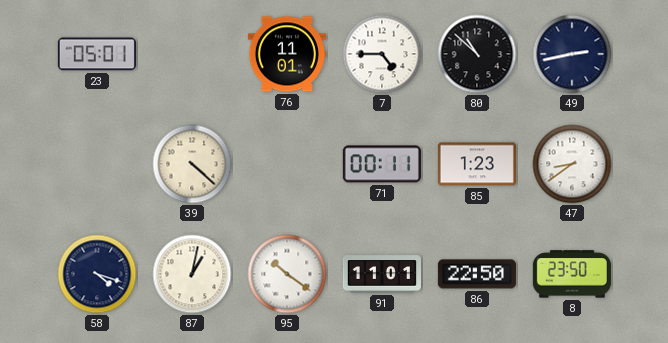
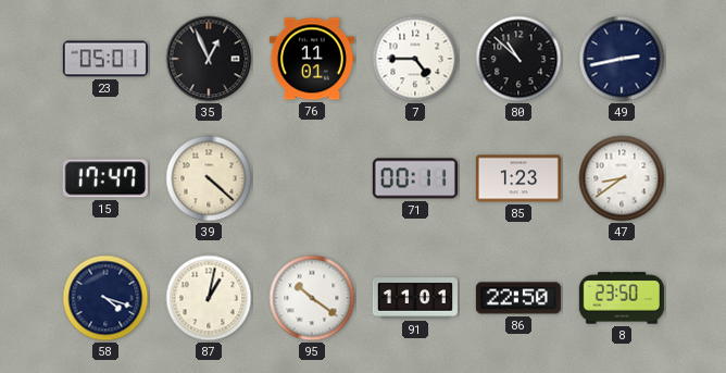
35: none -> 12:56 (209, 59)
15: none -> 17:47 (105, 178)
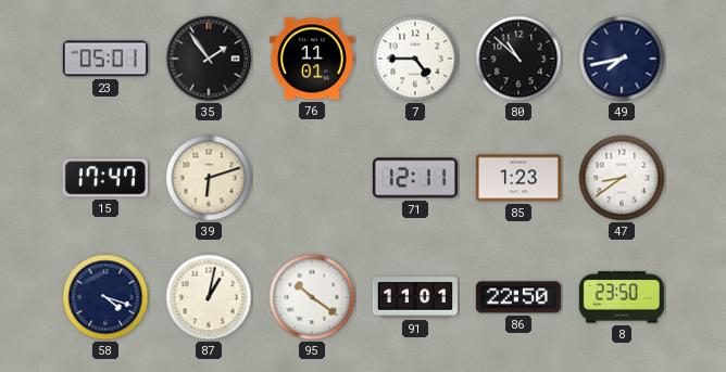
35: 12:56 -> 1:54 (209, 59)
49: 2:43 -> 7:43 (622, 59)
39: 4:22 -> 6:12 (209, 178)
71: 00:11 -> 12:11 (415, 178)
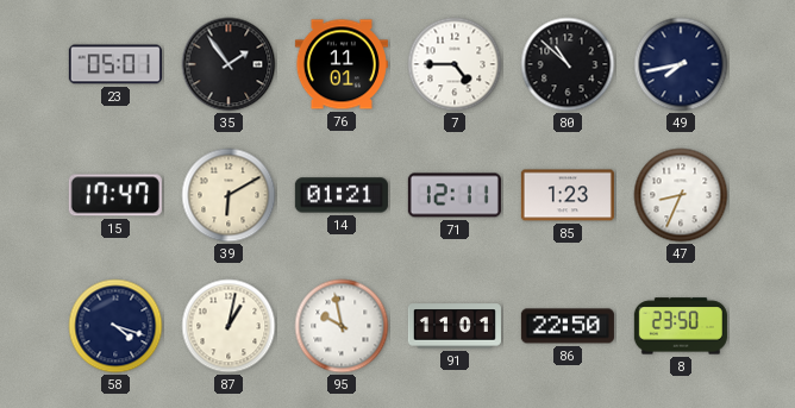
39: 6:12 -> 6:10 (229, 195)
14: none -> 01:21 (342, 195)
47: 8:39 -> 8:34 (681, 195)
95: 10:21 -> 9:58 (342, 326)
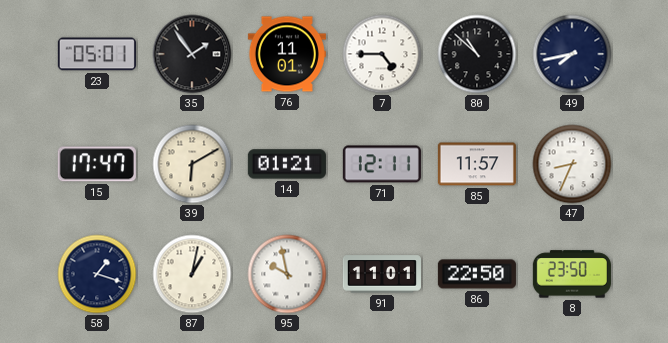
85: 1:23 -> 11:57 (477, 164)
58: 4:18 -> 1:18 (97, 274)
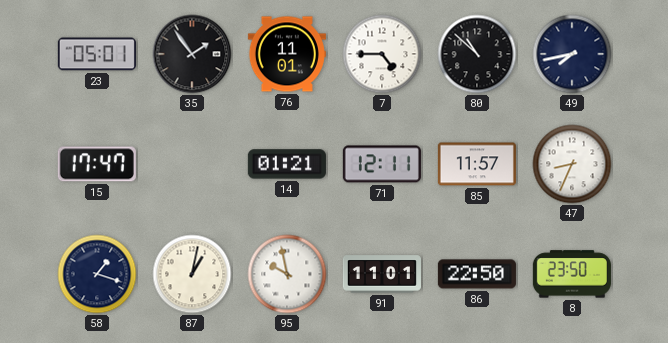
39: 6:10 -> none (192, 164)
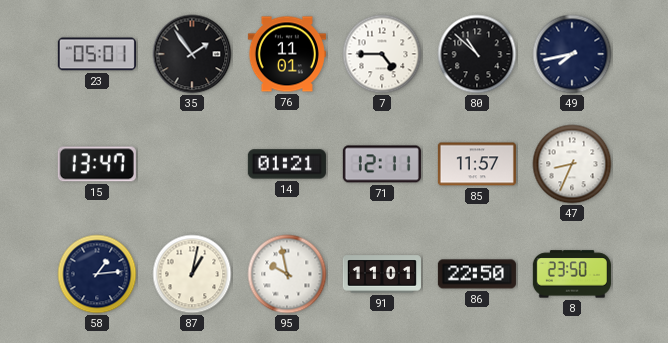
15: 17:47 -> 13:47 (97, 164)
58: 1:18 -> 1:14 (97, 274)
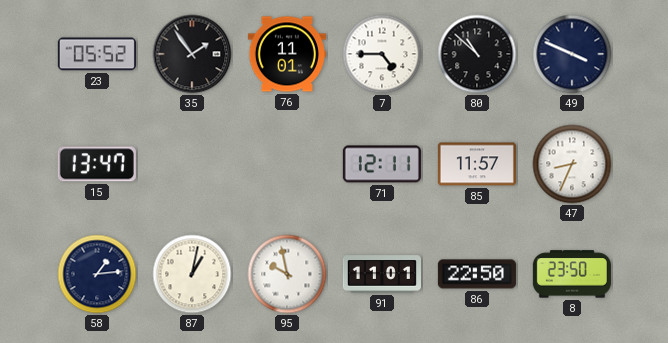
23: 05:01 -> 05:52 (97, 54)
49: 7:43 -> 3:49 (572, 54)
14: 01:21 -> none (287, 164)
